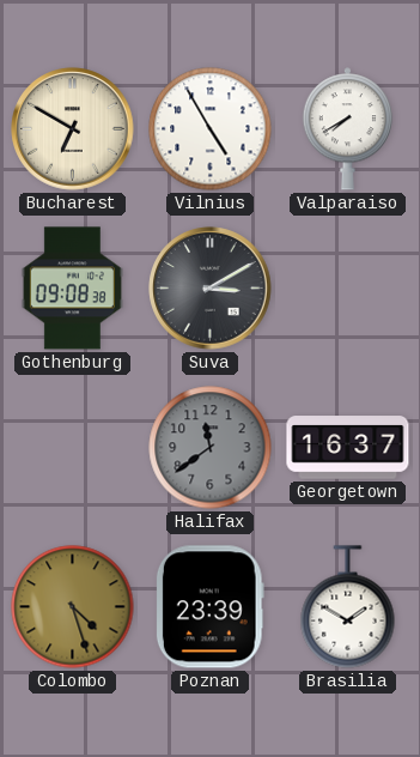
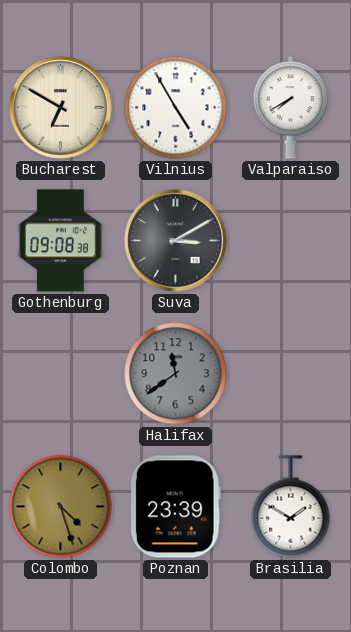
Georgetown: 16:37 -> none (348, 448)
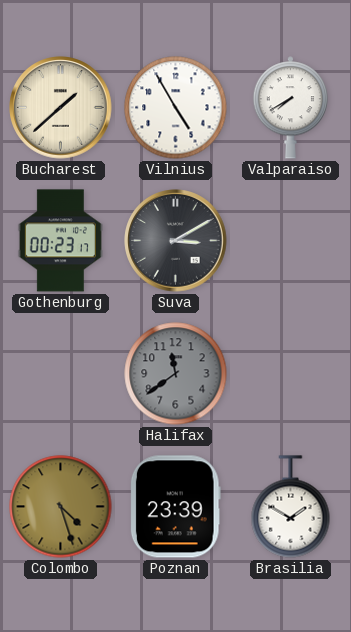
Bucharest: 6:50 -> 1:38 (61, 108)
Gothenburg: 09:08 -> 00:23 (60, 241)
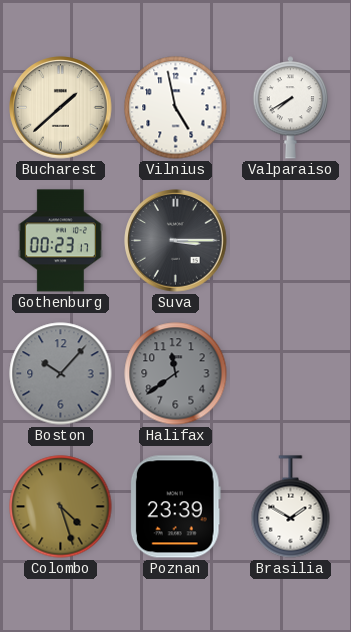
Vilnius: 4:55 -> 4:58 (176, 108)
Suva: 3:10 -> 3:15 (176, 241)
Boston: none -> 10:07 (61, 374)
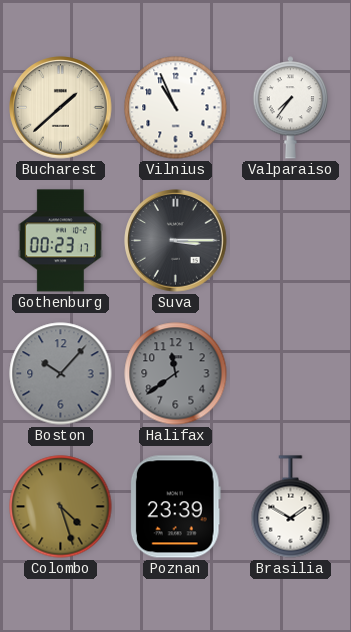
Vilnius: 4:58 -> 10:56 (176, 108)
Valparaiso: 7:40 -> 7:36 (290, 108)
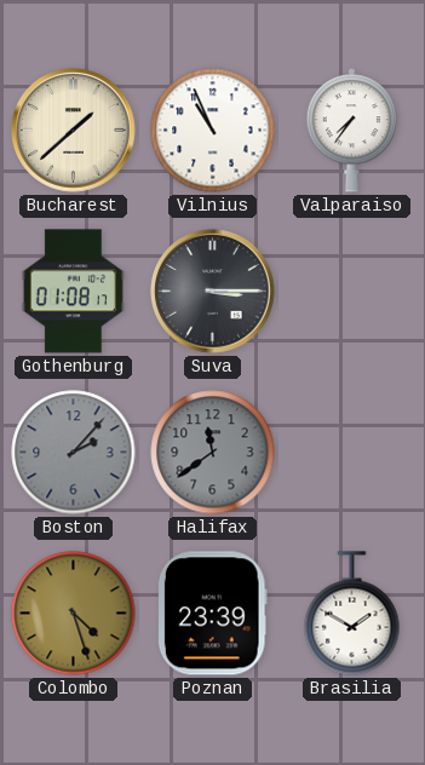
Gothenburg: 00:23 -> 01:08 (73, 292)
Boston: 10:07 -> 2:07 (74, 453)
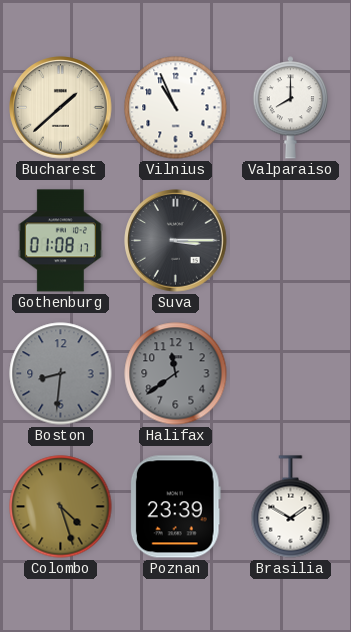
Valparaiso: 7:36 -> 8:00 (290, 108)
Boston: 2:07 -> 8:31 (61, 374)
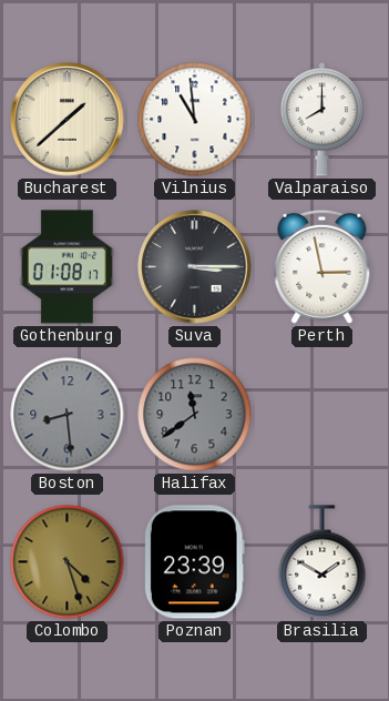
Vilnius: 10:56 -> 10:59 (195, 120)
Perth: none -> 2:58 (323, 266)
Boston: 8:31 -> 8:29 (68, 415)
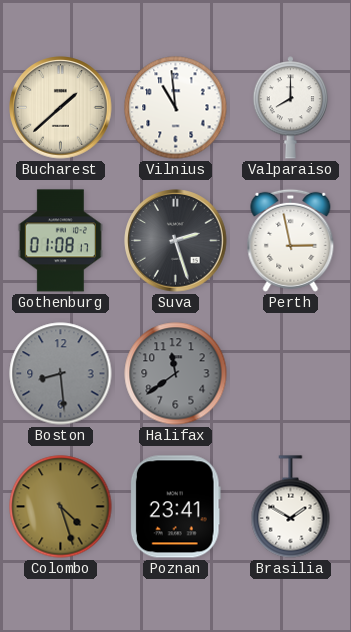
Suva: 3:15 -> 2:27 (176, 241)
Poznan: 23:39 -> 23:41 (175, 507)
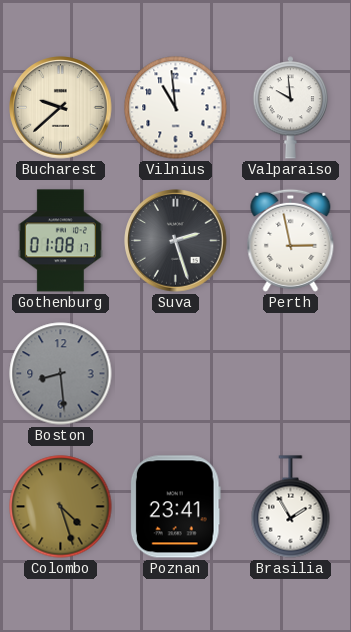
Bucharest: 1:38 -> 9:38 (61, 108)
Valparaiso: 8:00 -> 9:59 (290, 108)
Halifax: 11:39 -> none (176, 374)
Brasilia: 1:50 -> 1:55 (291, 507)
